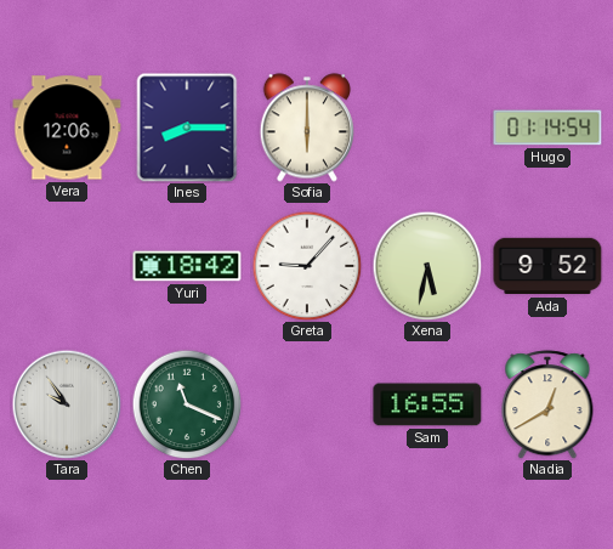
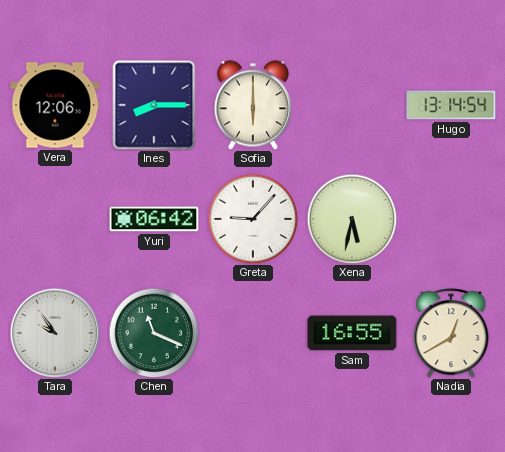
Hugo: 01:14 -> 13:14 (451, 105)
Yuri: 18:42 -> 06:42 (154, 219)
Ada: 9:52 -> none (547, 266)
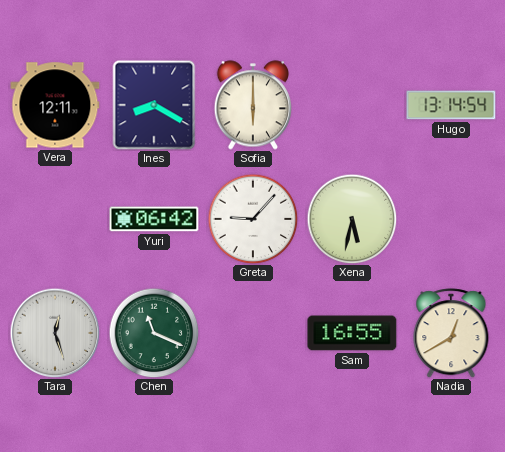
Vera: 12:06 -> 12:11 (55, 105)
Ines: 8:15 -> 8:20 (154, 105)
Tara: 9:54 -> 12:27 (55, 333)
